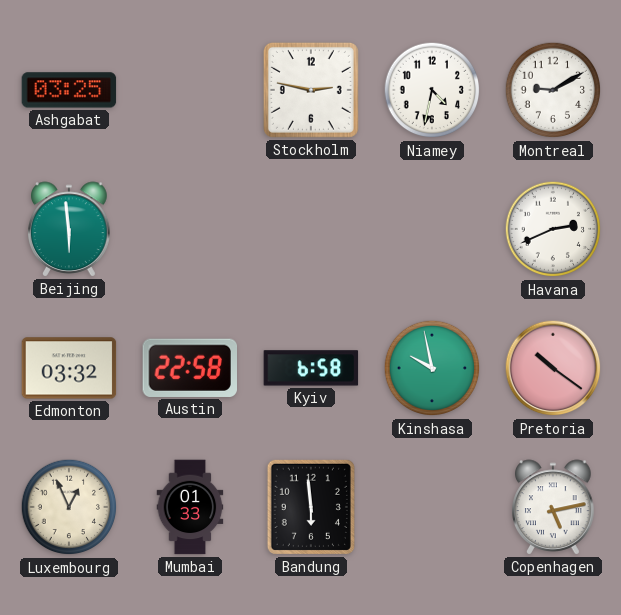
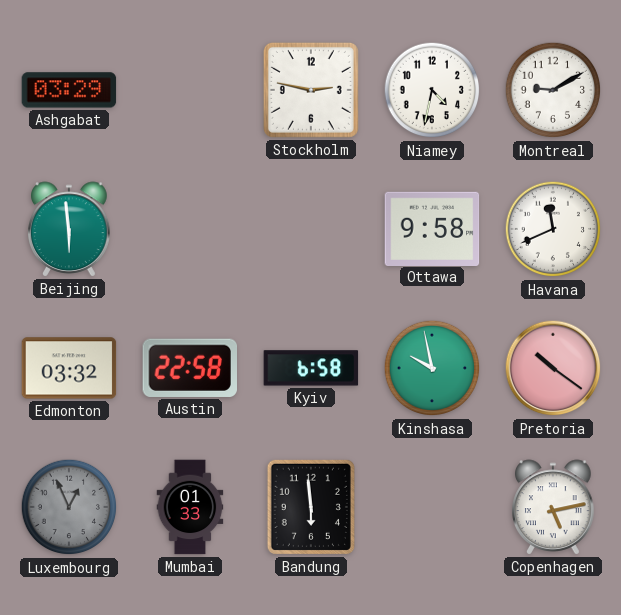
Ashgabat: 03:25 -> 03:29 (69, 90)
Ottawa: none -> 9:58 (432, 228)
Havana: 2:41 -> 11:41 (553, 229)
Luxembourg dial: cream -> grey (69, 507)
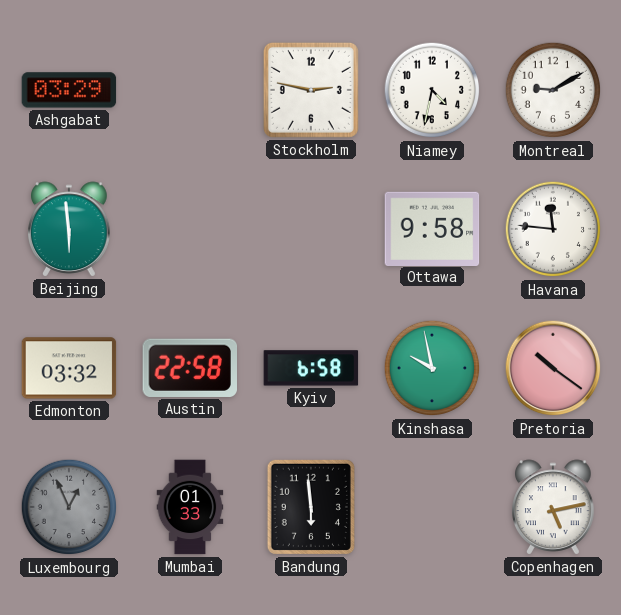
Havana: 11:41 -> 11:46 (553, 229)
